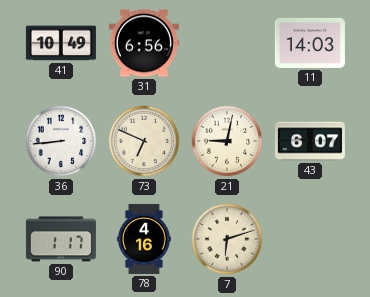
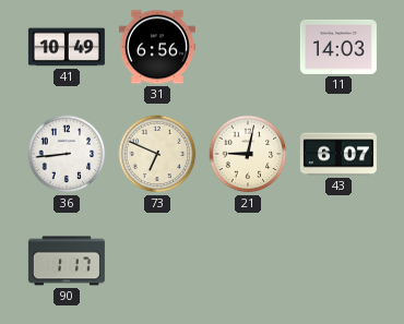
78: 4:16 -> none (144, 239)
7: 6:12 -> none (227, 239)
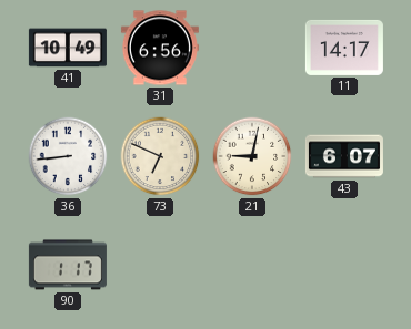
11: 14:03 -> 14:17 (344, 48)
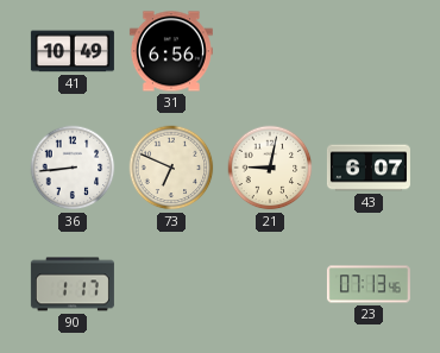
11: 14:17 -> none (344, 48)
23: none -> 07:13 (369, 284)
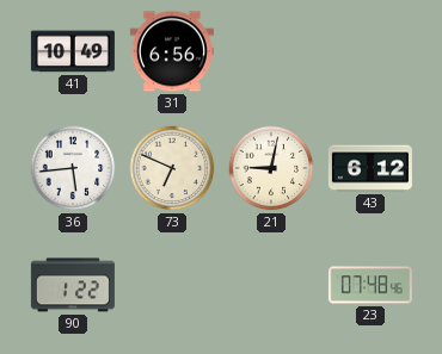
36: 8:44 -> 5:44 (73, 168)
43: 6:07 -> 6:12 (370, 168)
90: 1:17 -> 1:22 (73, 285)
23: 07:13 -> 07:48 (370, 285)
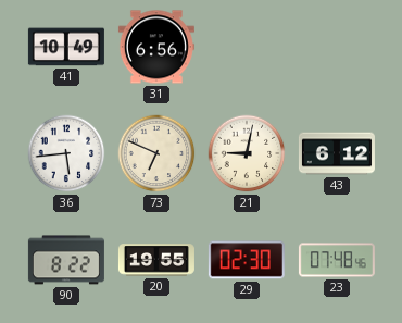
90: 1:22 -> 8:22 (66, 260)
20: none -> 19:55 (156, 260)
29: none -> 02:30 (247, 260)
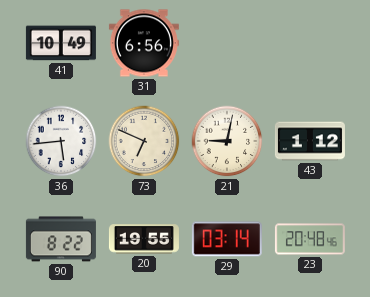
43: 6:12 -> 1:12 (310, 141)
29: 02:30 -> 03:14 (227, 239)
23: 07:48 -> 20:48 (310, 239)
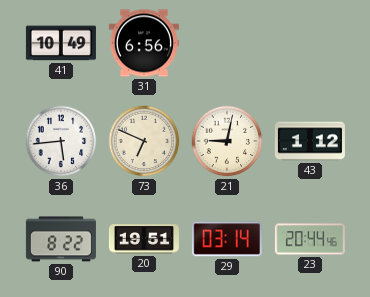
20: 19:55 -> 19:51 (144, 239)
23: 20:48 -> 20:44 (310, 239)
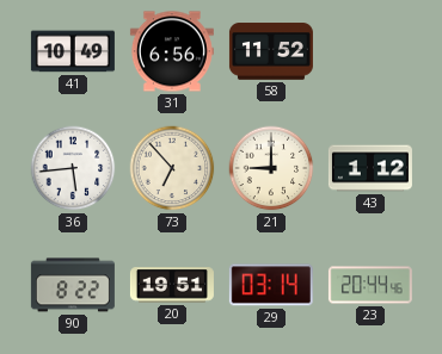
58: none -> 11:52 (271, 51)
73: 6:49 -> 6:53 (172, 168)
21: 9:02 -> 9:00 (271, 168)
